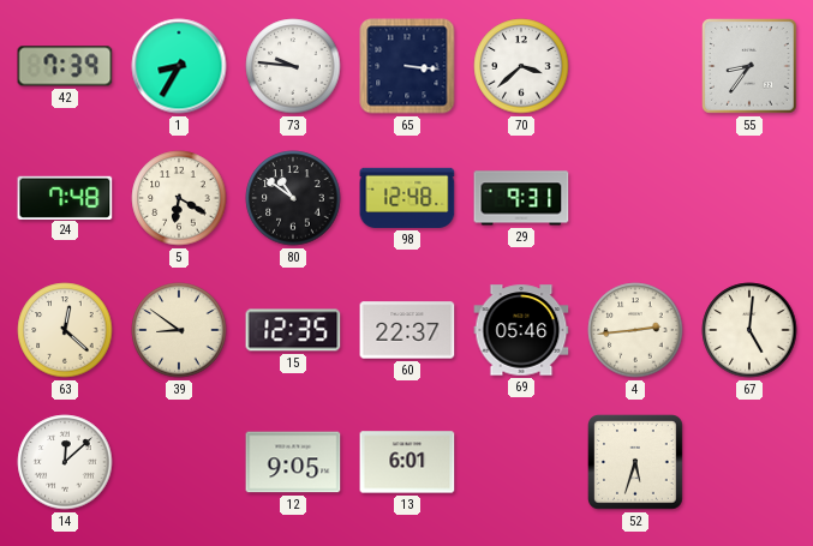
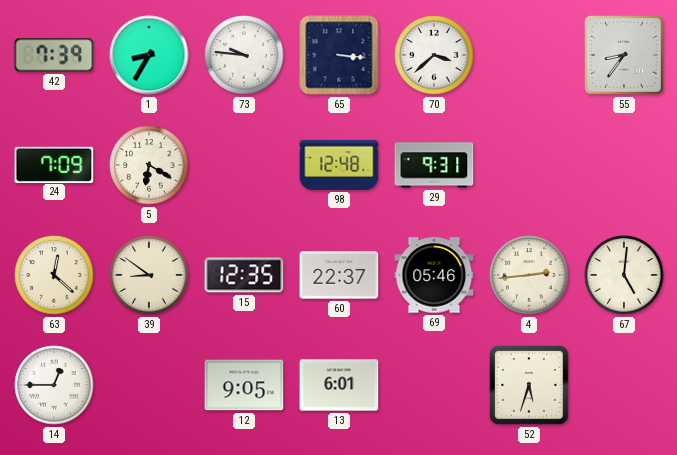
24: 7:48 -> 7:09 (54, 164)
80: 10:51 -> none (293, 198)
14: 12:08 -> 12:45 (54, 385)
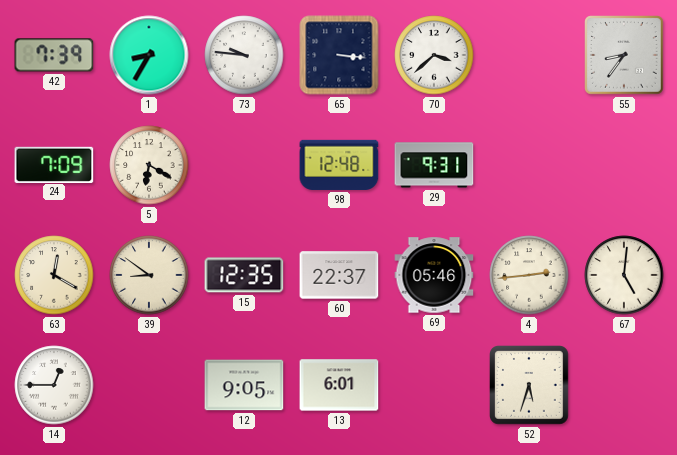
63: 12:22 -> 12:20 (54, 275)
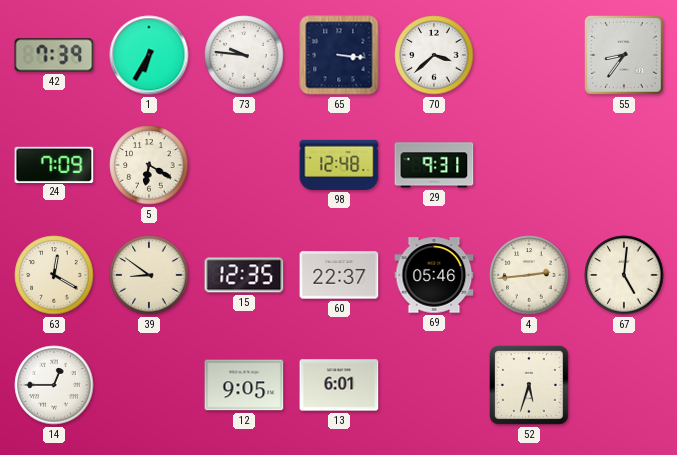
1: 8:35 -> 6:35 (149, 55)
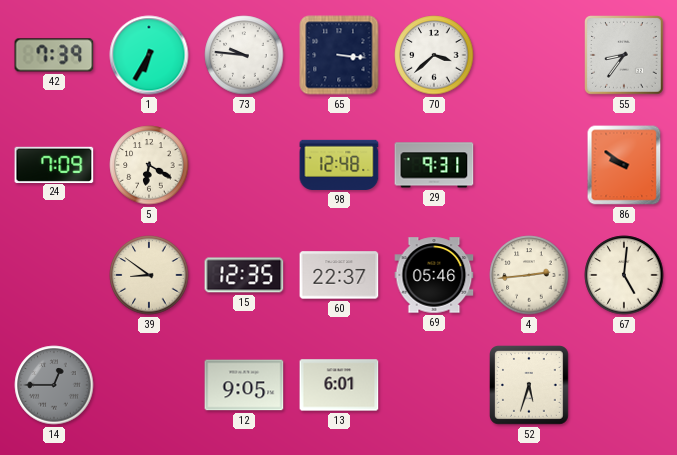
86: none -> 9:51 (624, 165)
63: 12:20 -> none (54, 275)
14 dial: white -> grey (54, 385)
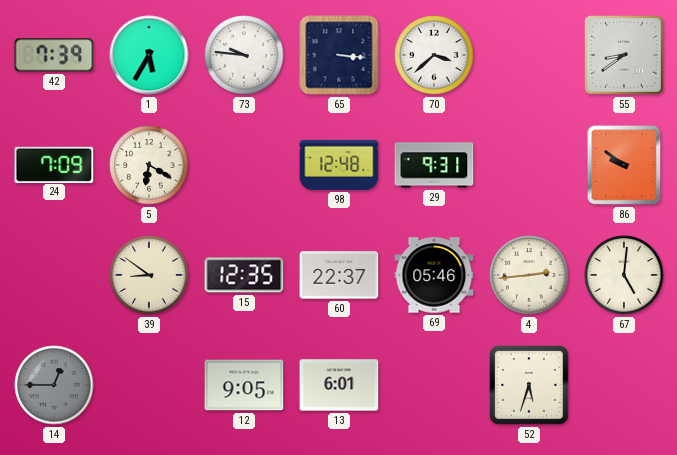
1: 6:35 -> 5:35 (149, 55)
55: 8:36 -> 8:39 (624, 55)
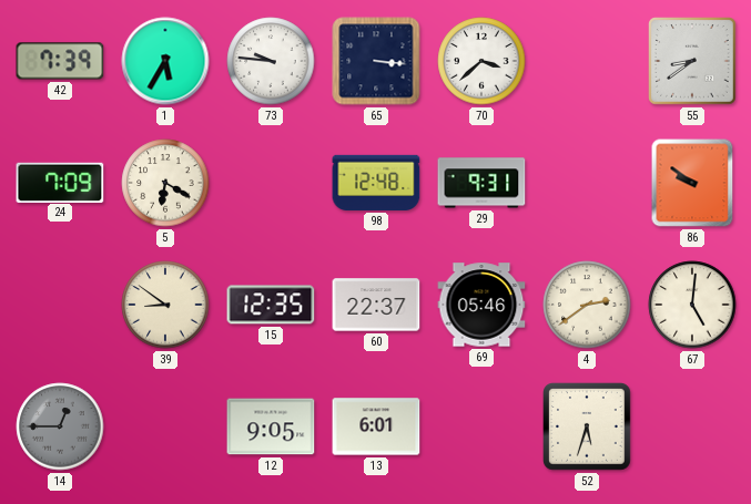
4: 2:44 -> 2:39 (587, 305)
